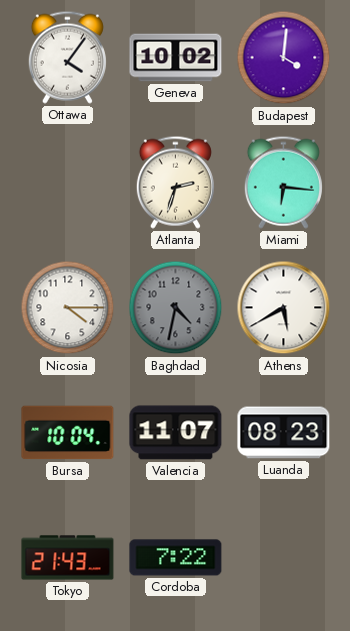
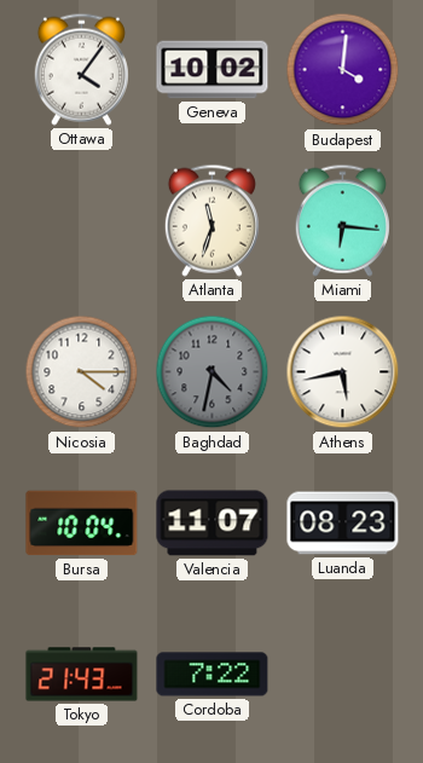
Atlanta: 2:33 -> 11:33 (211, 220)
Athens: 5:40 -> 5:43 (343, 372)
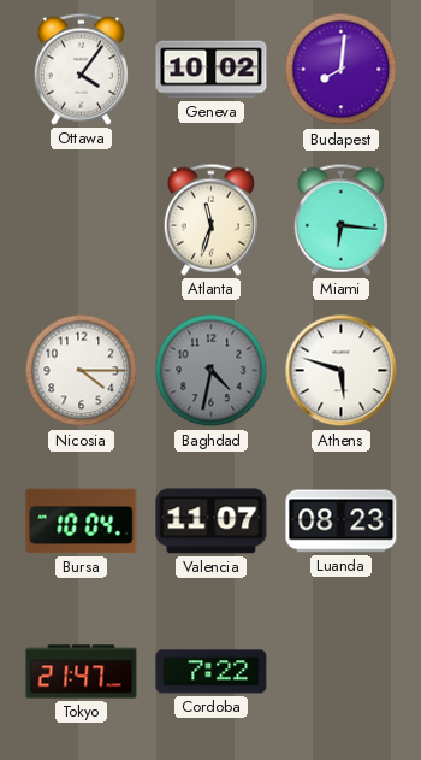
Budapest: 4:01 -> 8:01 (342, 70)
Athens: 5:43 -> 5:48 (342, 371)
Tokyo: 21:43 -> 21:47 (82, 672)
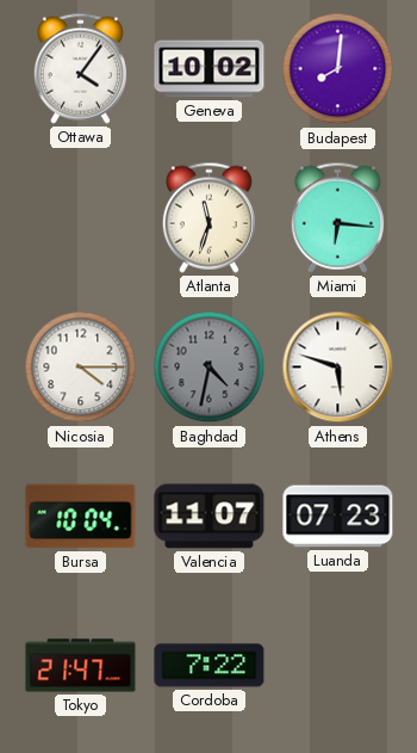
Luanda: 08:23 -> 07:23 (338, 517)
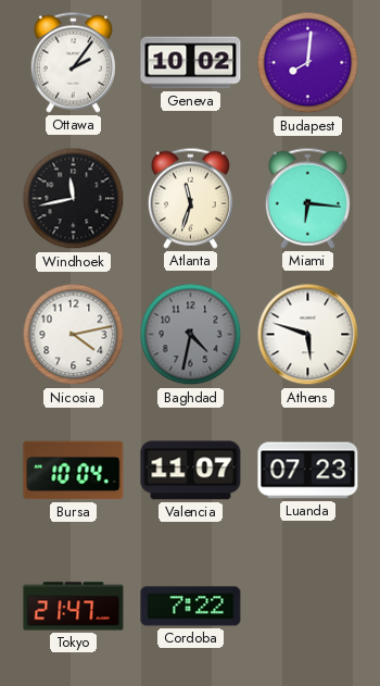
Ottawa: 4:06 -> 2:06 (73, 62)
Windhoek: none -> 11:43 (74, 199)
Nicosia: 4:15 -> 4:13 (74, 335)
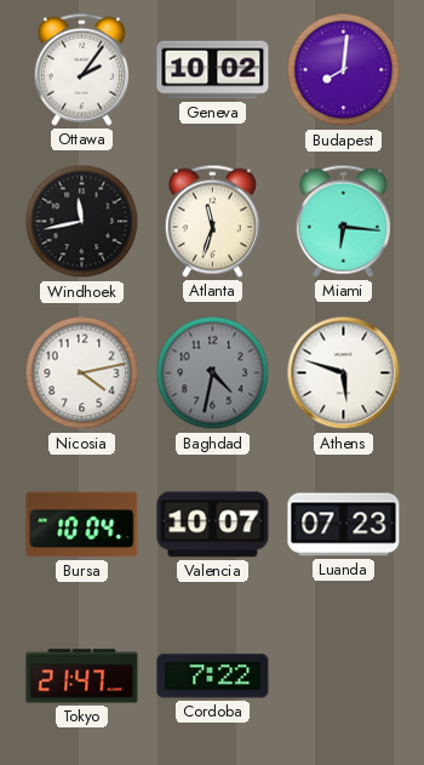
Valencia: 11:07 -> 10:07 (213, 525)
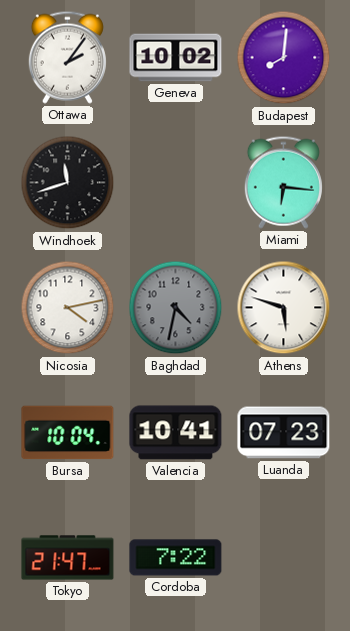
Windhoek: 11:43 -> 11:42 (68, 183)
Atlanta: 11:33 -> none (212, 221)
Valencia: 10:07 -> 10:41 (176, 433)
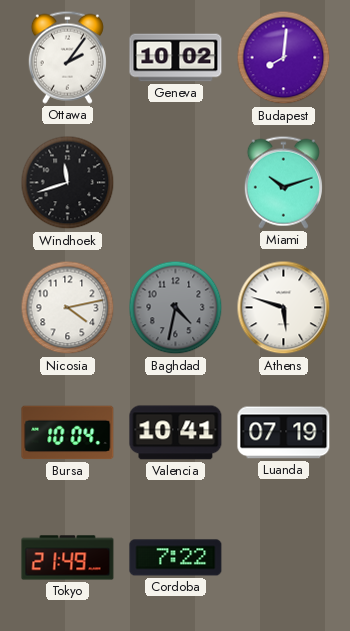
Miami: 6:16 -> 10:12 (283, 182)
Luanda: 07:23 -> 07:19 (284, 433)
Tokyo: 21:47 -> 21:49 (68, 558)
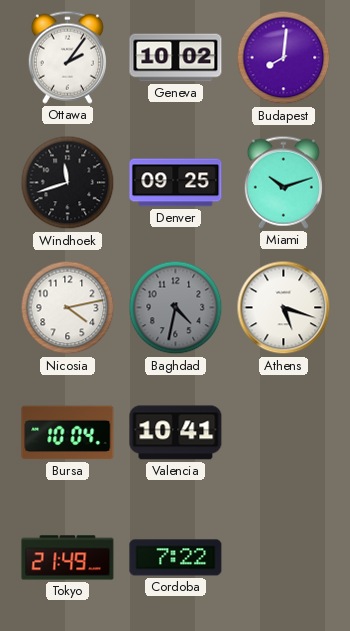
Denver: none -> 09:25 (176, 183)
Athens: 5:48 -> 5:18 (284, 308)
Luanda: 07:19 -> none (284, 433)
